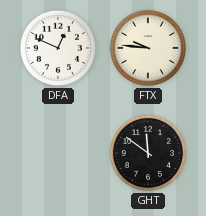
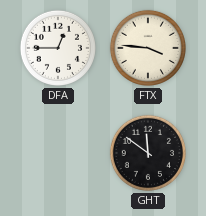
DFA: 12:49 -> 12:45 (58, 48)
FTX: 9:46 -> 3:46 (148, 48)
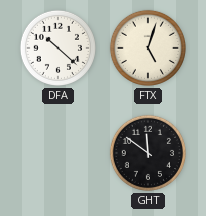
DFA: 12:45 -> 10:22 (58, 48)
FTX: 3:46 -> 5:03 (148, 48)
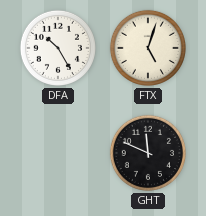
DFA: 10:22 -> 10:25 (58, 48)
GHT: 11:51 -> 11:49 (148, 153)
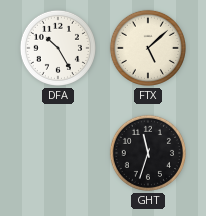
FTX: 5:03 -> 5:08 (148, 48)
GHT: 11:49 -> 11:33 (148, 153)
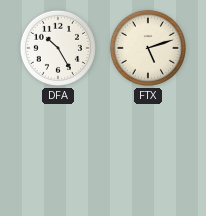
FTX: 5:08 -> 5:12 (148, 48)
GHT: 11:33 -> none (148, 153)
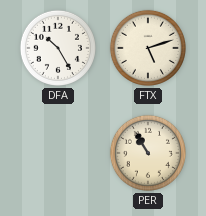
PER: none -> 10:55 (148, 153)
